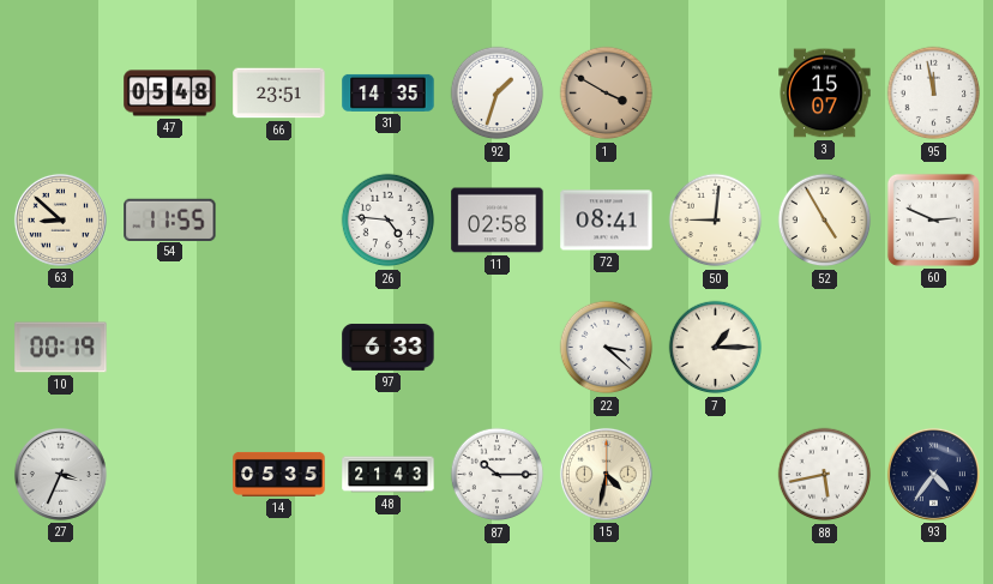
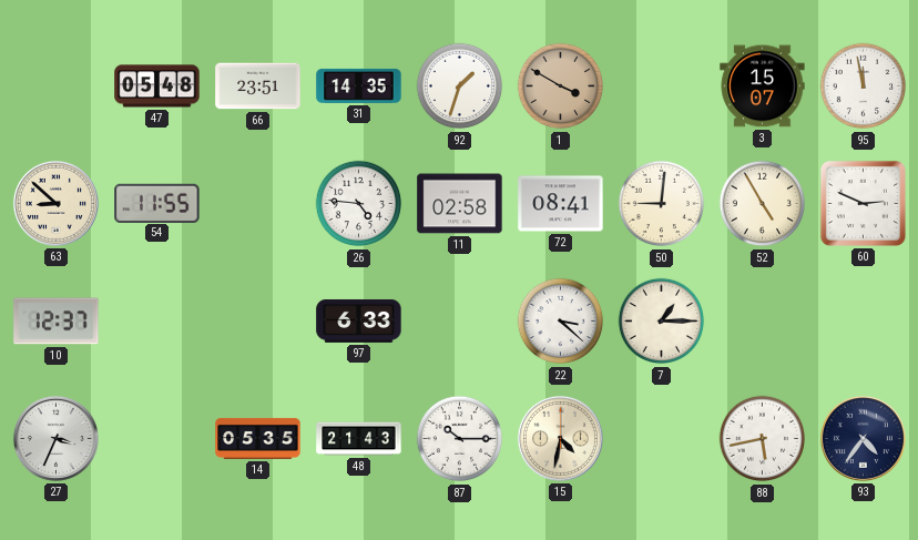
10: 00:19 -> 12:37 (57, 322)
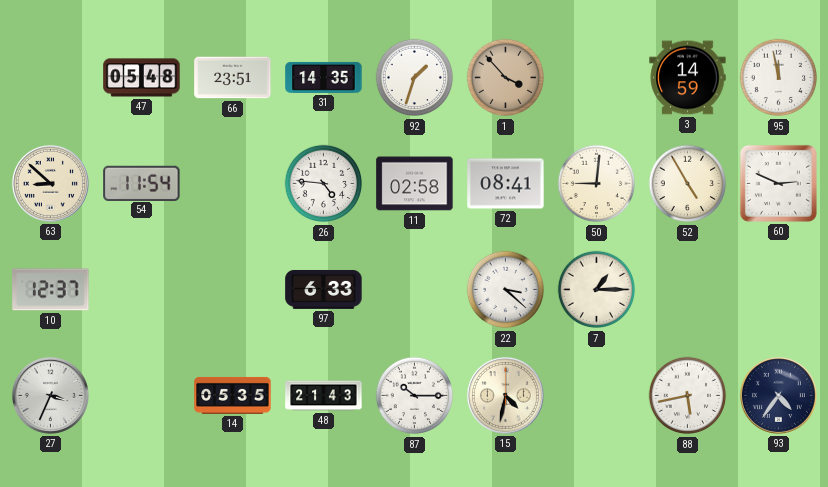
1: 3:50 -> 3:53 (506, 78)
3: 15:07 -> 14:59 (688, 78)
54: 11:55 -> 11:54 (142, 183)
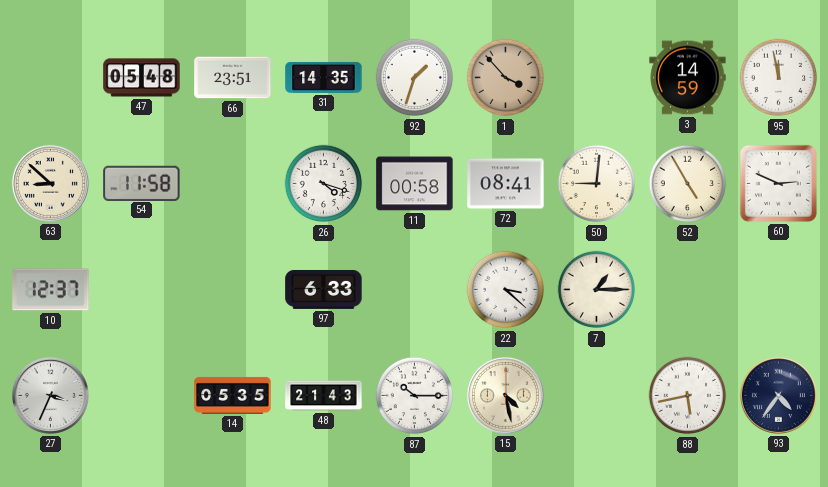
54: 11:54 -> 11:58 (142, 183)
26: 4:46 -> 4:18 (324, 184)
11: 02:58 -> 00:58 (415, 184)
15: 4:32 -> 4:28 (505, 395)
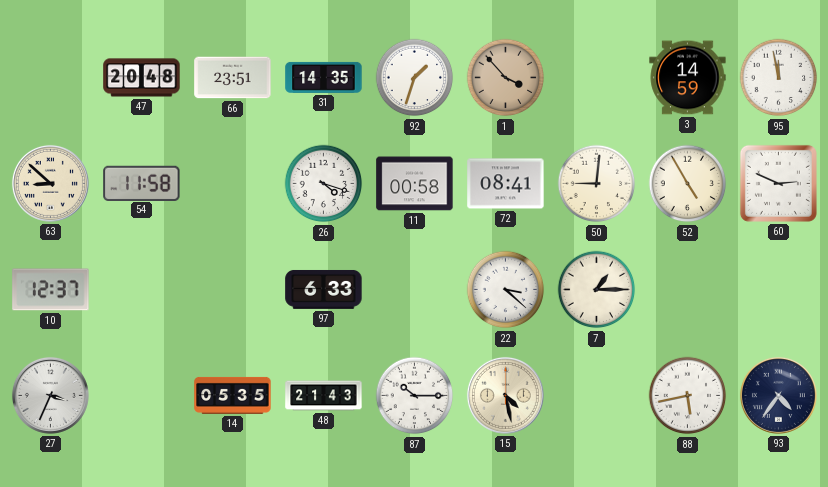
47: 05:48 -> 20:48 (142, 78)
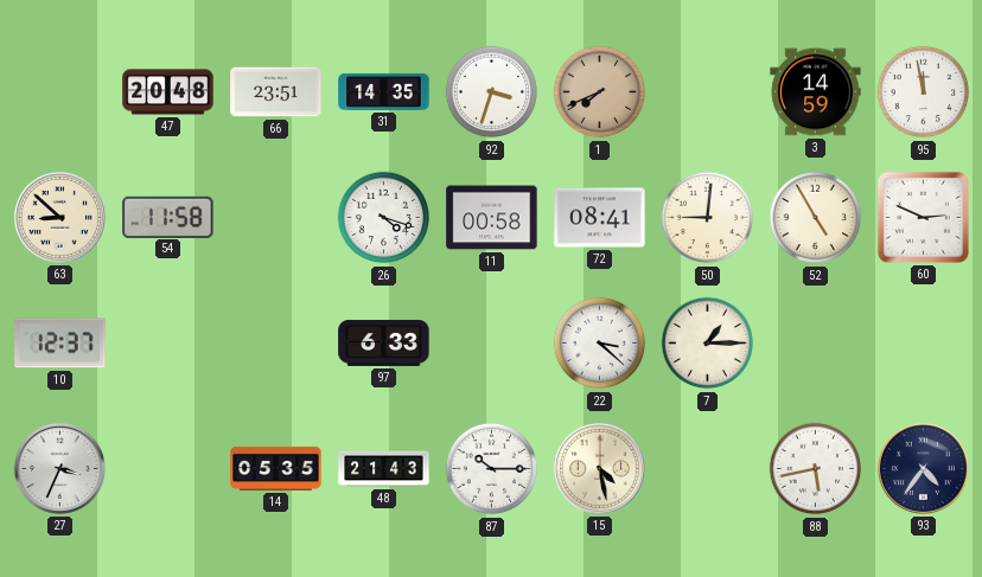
92: 1:33 -> 3:33 (492, 92)
1: 3:53 -> 7:41 (600, 92)
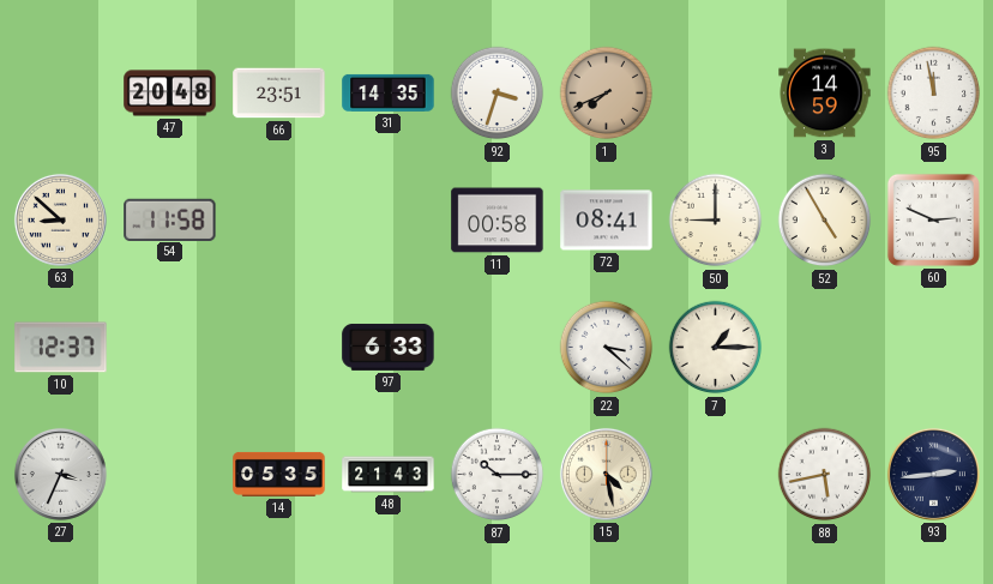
26: 4:18 -> none (384, 218)
50: 9:01 -> 9:00 (716, 221)
93: 4:36 -> 2:44 (933, 474)
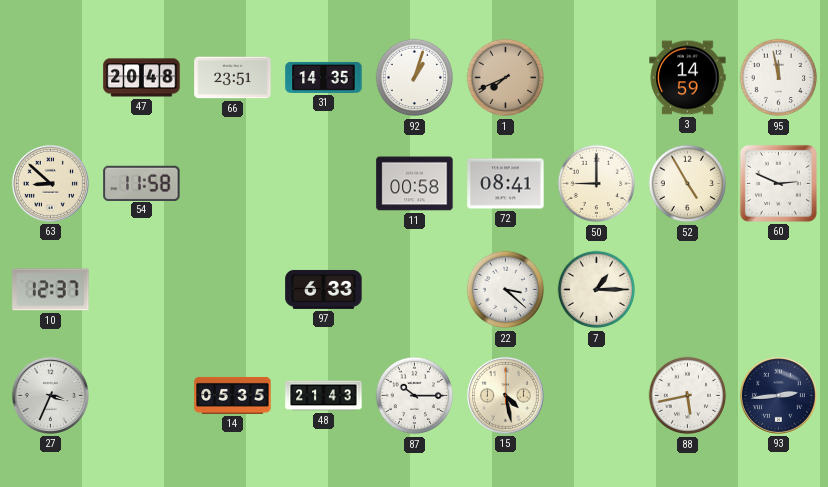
92: 3:33 -> 1:03 (415, 78)
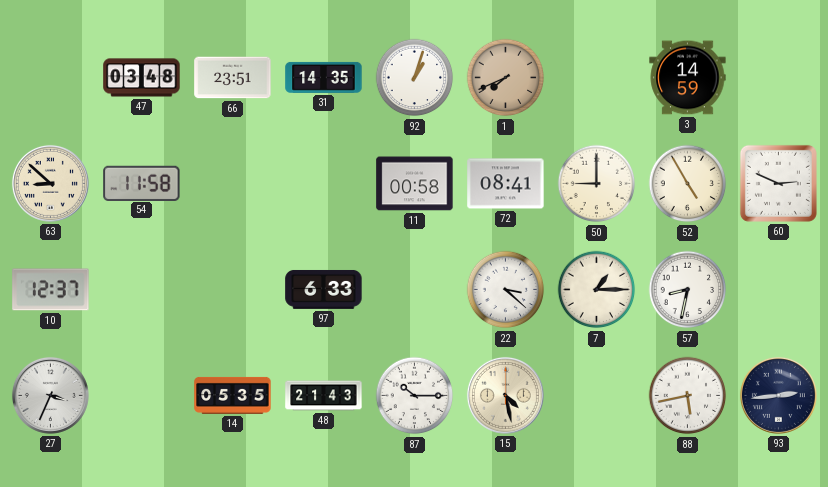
47: 20:48 -> 03:48 (142, 78)
95: 11:58 -> none (779, 78)
57: none -> 8:32 (688, 290)
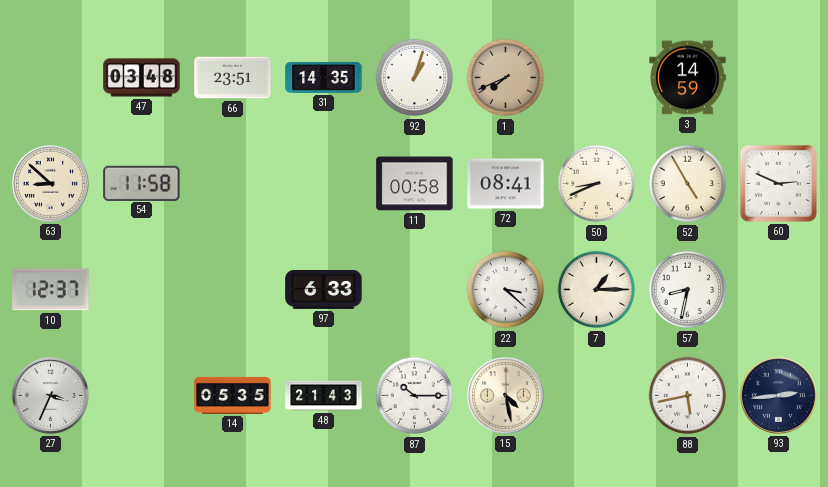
50: 9:00 -> 8:41 (597, 184)
